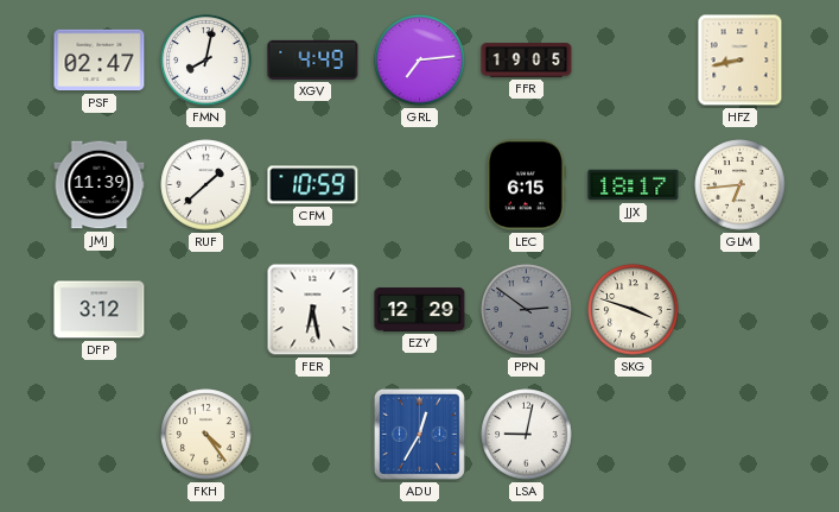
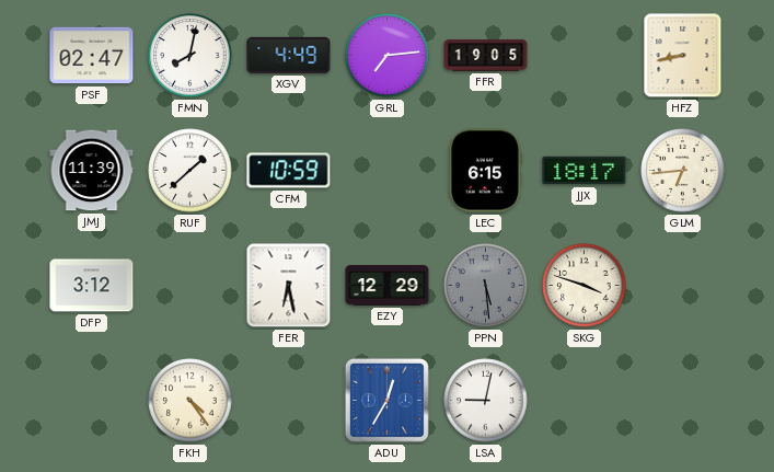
PPN: 2:51 -> 5:29 (486, 286)
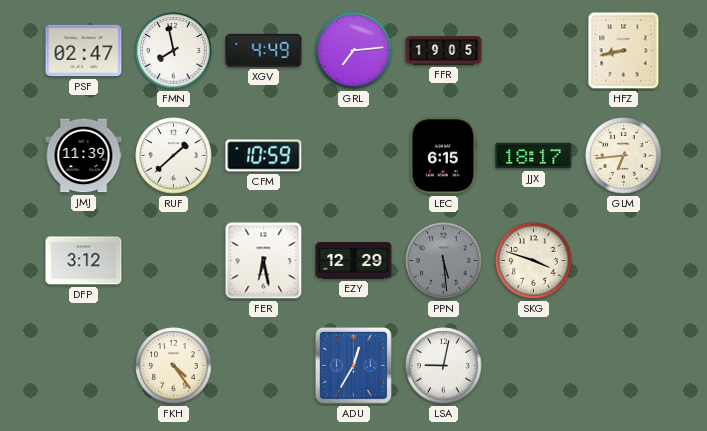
FMN: 8:02 -> 7:58 (174, 51)
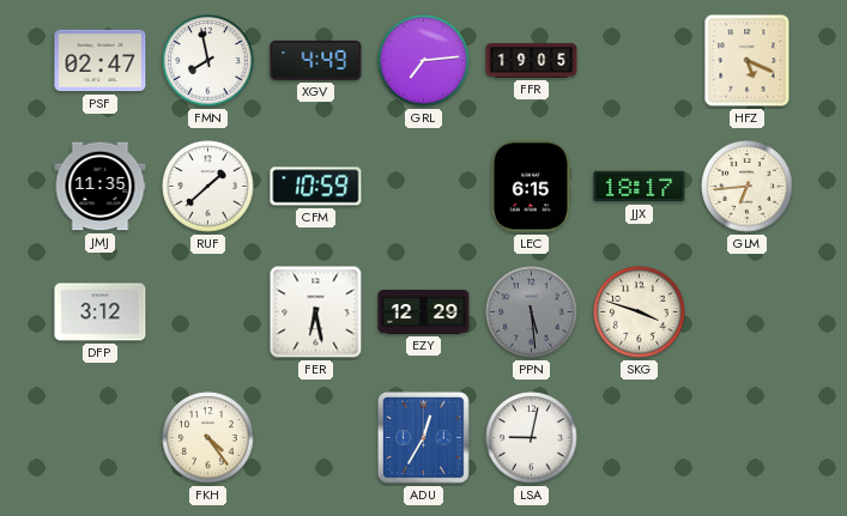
HFZ: 8:43 -> 5:19 (748, 61)
JMJ: 11:39 -> 11:35 (101, 187)
